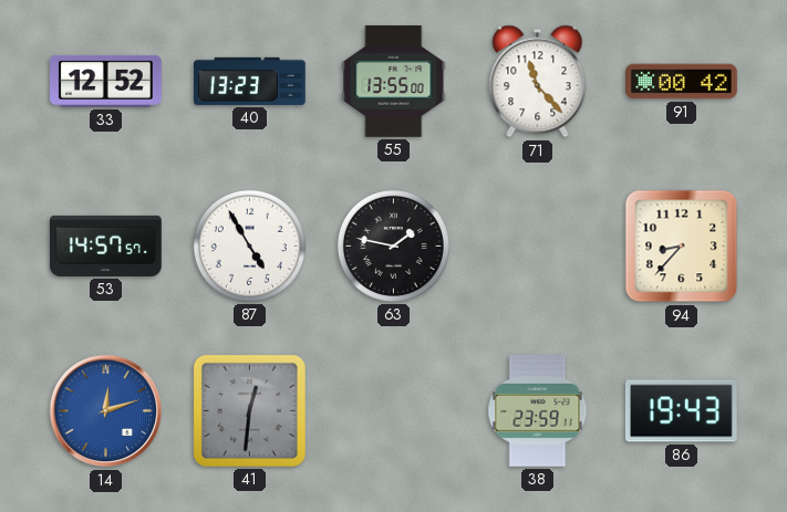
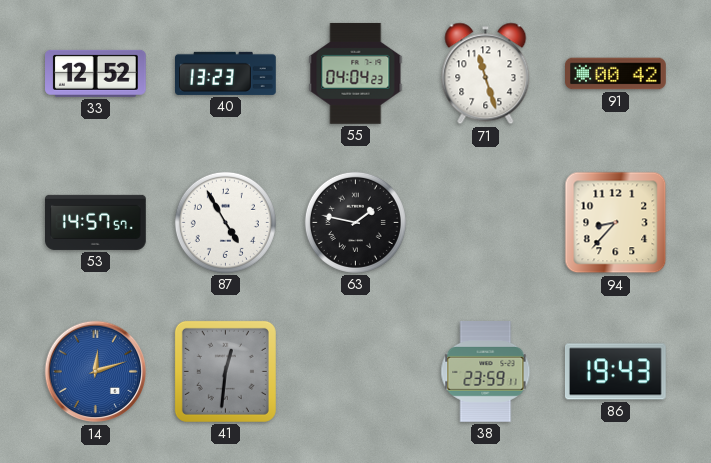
55: 13:55 -> 04:04 (356, 73)
71: 11:23 -> 11:27 (486, 74)
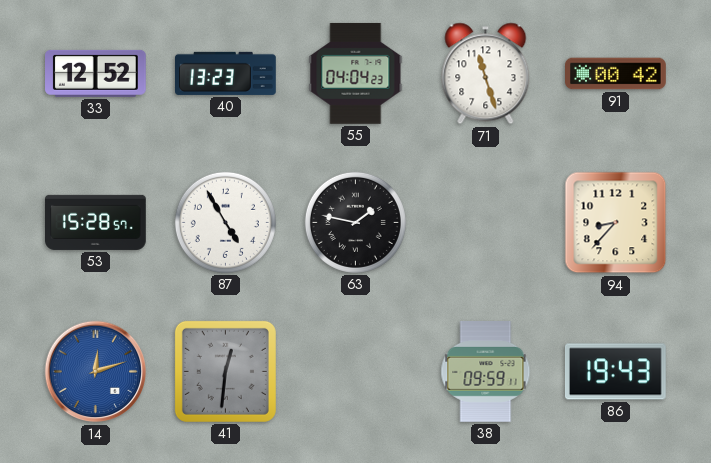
53: 14:57 -> 15:28 (96, 222)
38: 23:59 -> 09:59 (486, 372)
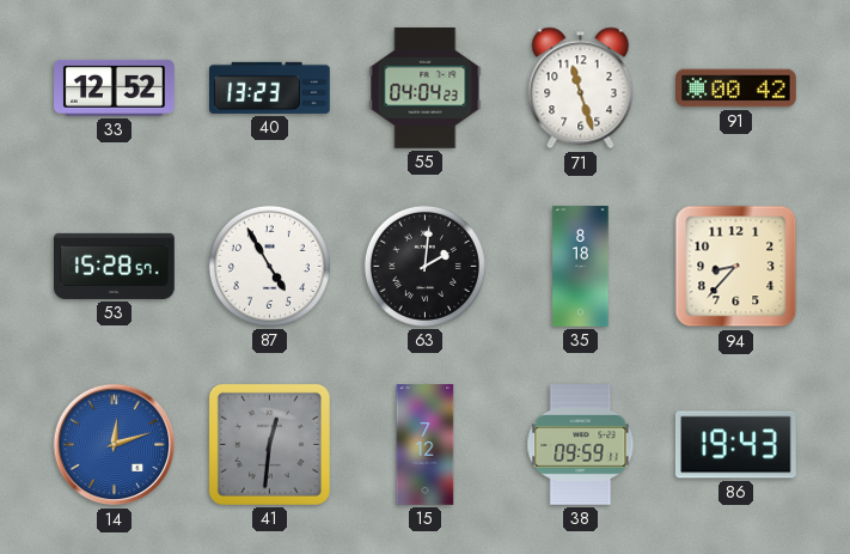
63: 1:47 -> 2:01 (424, 266)
35: none -> 8:18 (581, 267)
15: none -> 7:12 (426, 445)
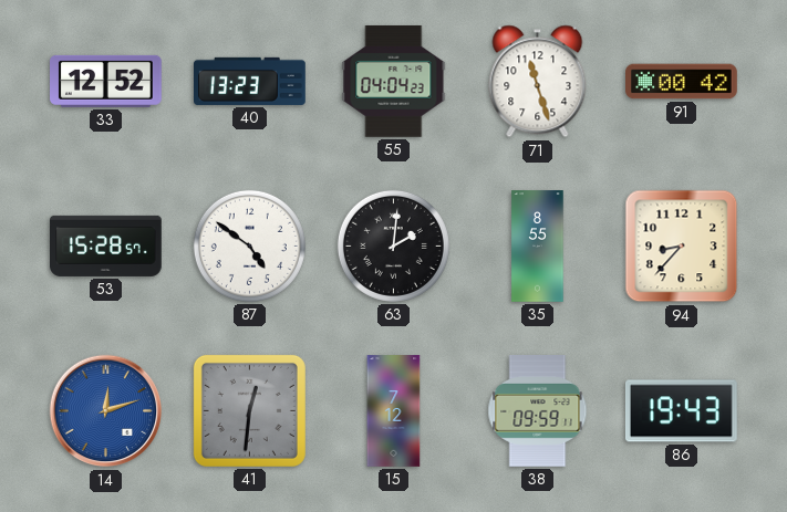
87: 4:55 -> 4:51 (249, 245)
35: 8:18 -> 8:55 (538, 247)
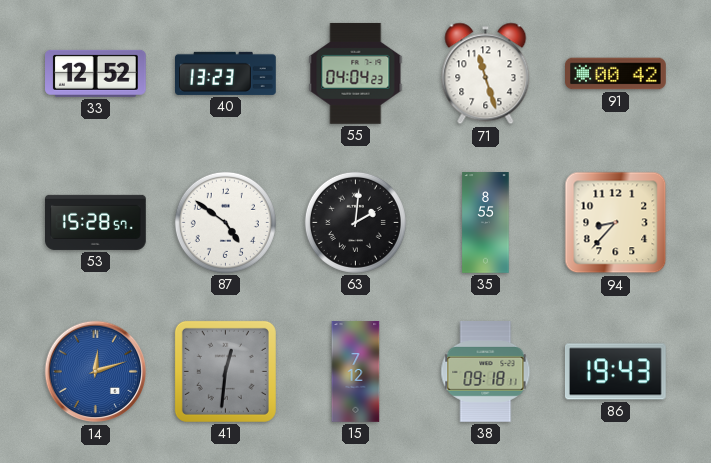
38: 09:59 -> 09:18 (486, 372)
